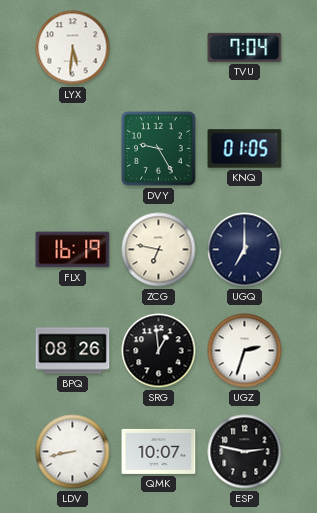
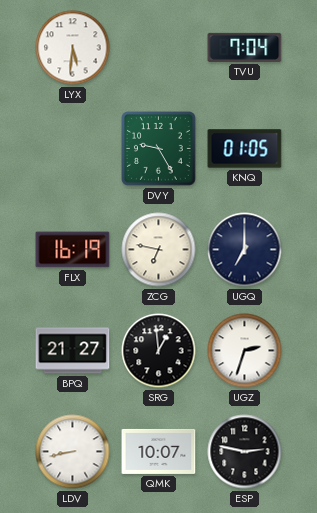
BPQ: 08:26 -> 21:27 (73, 351)
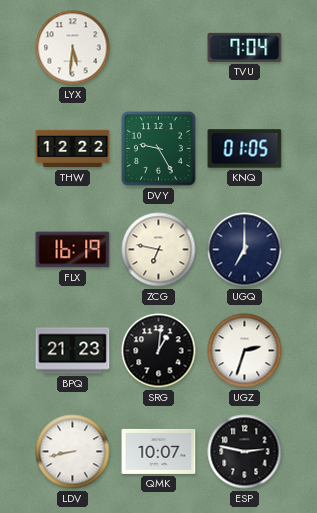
THW: none -> 12:22 (73, 149)
BPQ: 21:27 -> 21:23 (73, 351)
SRG: 12:59 -> 1:01 (159, 351)
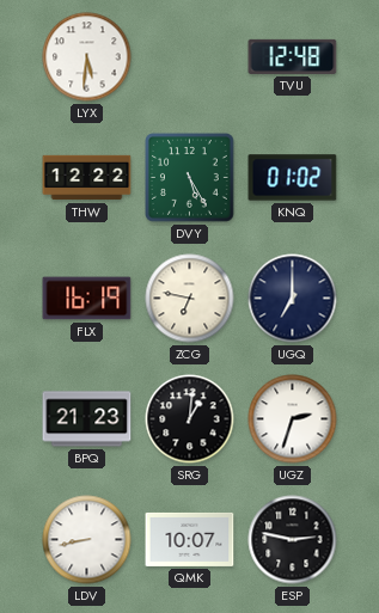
TVU: 7:04 -> 12:48 (293, 56)
DVY: 9:25 -> 5:25 (190, 178)
KNQ: 01:05 -> 01:02 (293, 178)
